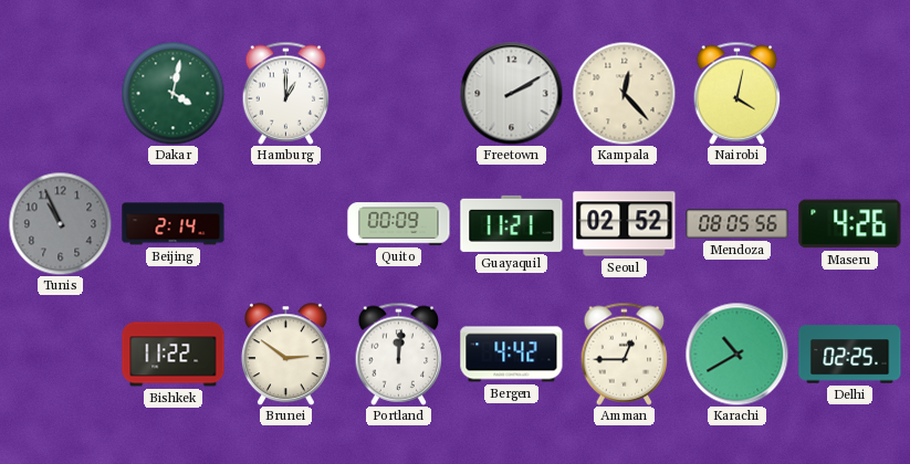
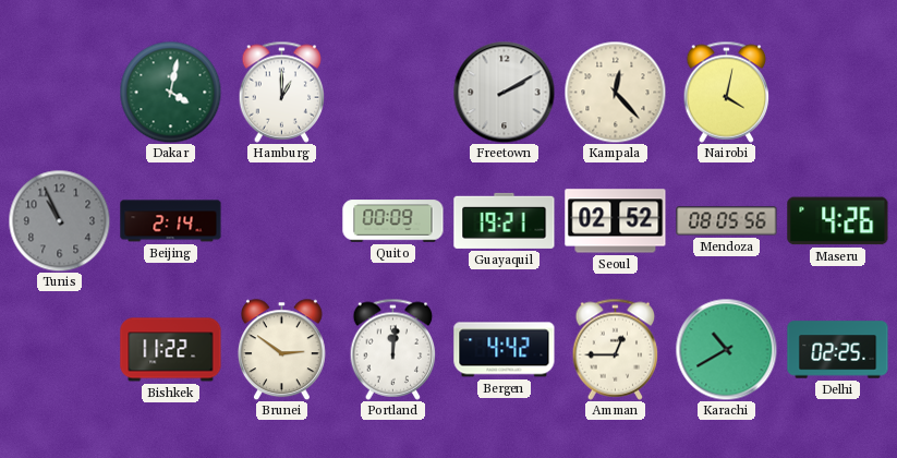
Guayaquil: 11:21 -> 19:21 (505, 220)
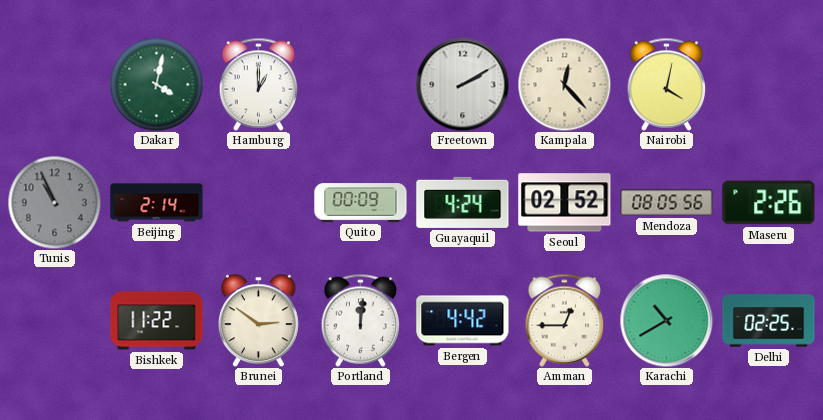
Guayaquil: 19:21 -> 4:24 (463, 202)
Maseru: 4:26 -> 2:26 (769, 203)
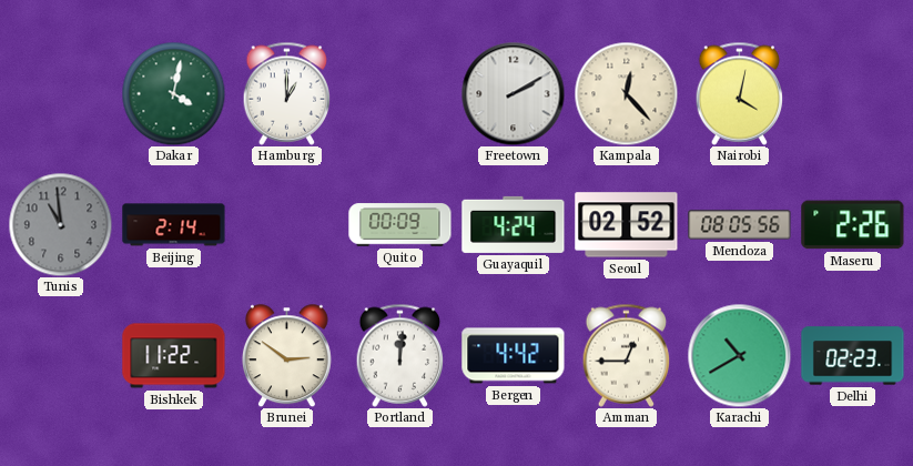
Tunis: 10:56 -> 10:59 (60, 224)
Delhi: 02:25 -> 02:23 (853, 356)
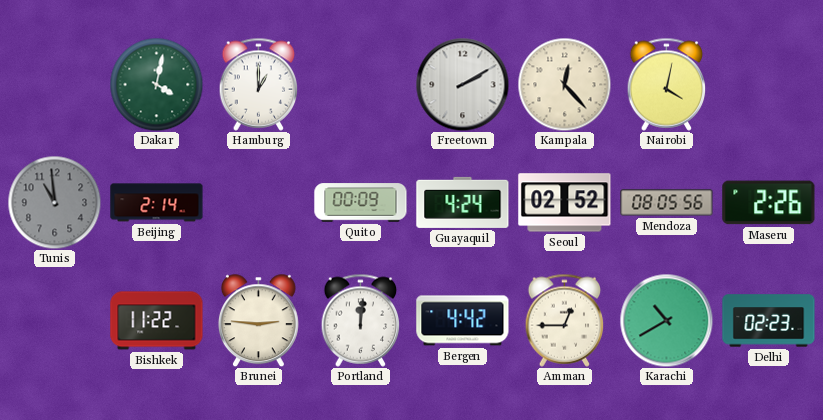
Brunei: 2:51 -> 2:46 (258, 320)
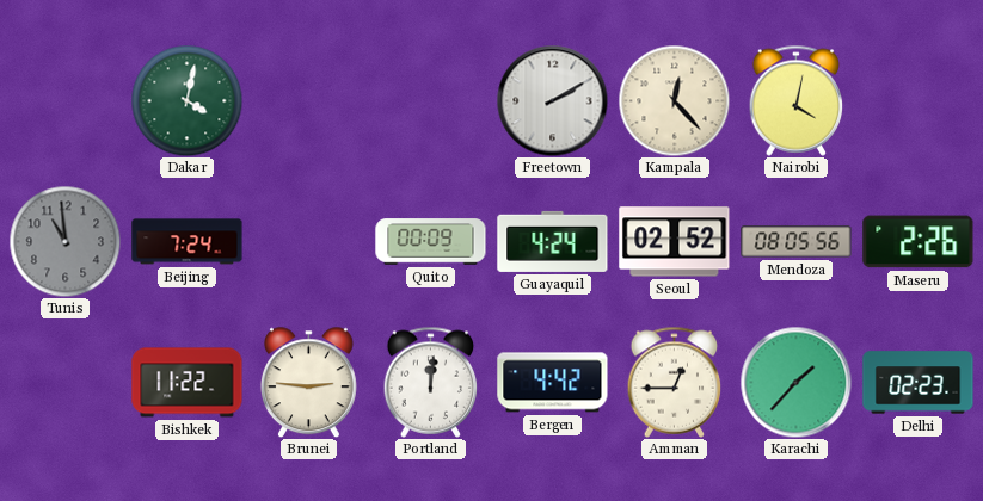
Hamburg: 1:00 -> none (259, 84)
Beijing: 2:14 -> 7:24 (188, 242)
Karachi: 10:40 -> 1:37 (795, 382)
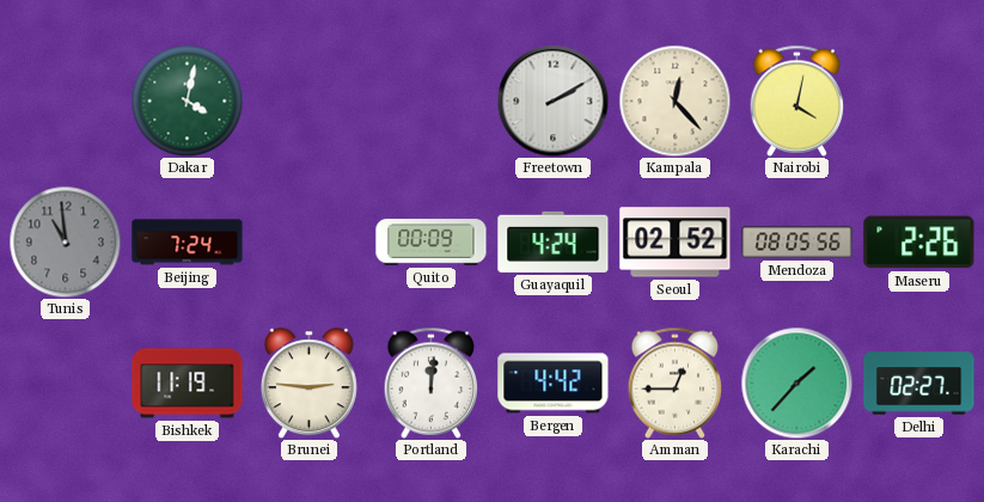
Bishkek: 11:22 -> 11:19 (188, 384)
Delhi: 02:23 -> 02:27 (919, 384)
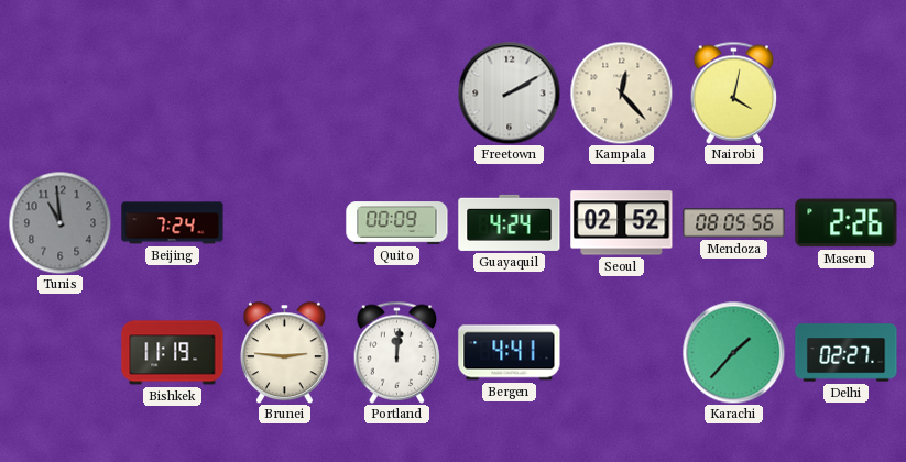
Dakar: 4:02 -> none (187, 100)
Bergen: 4:42 -> 4:41 (510, 353)
Amman: 12:45 -> none (676, 382)
